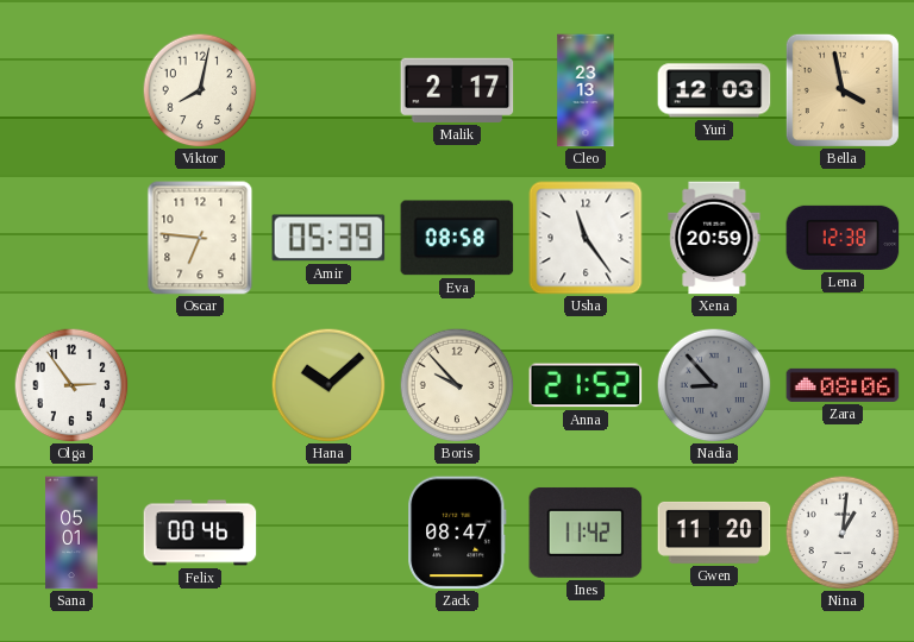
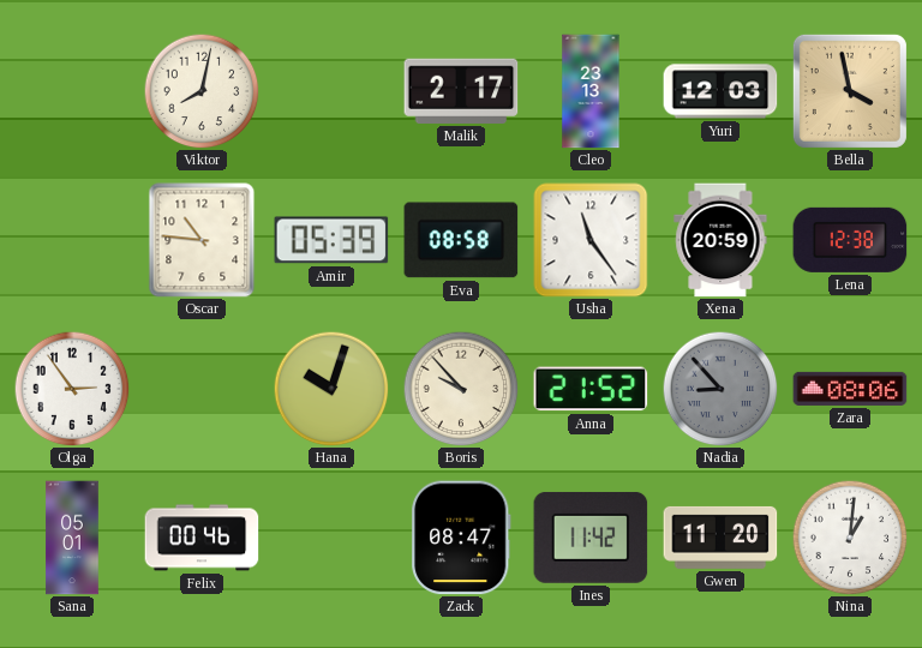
Oscar: 6:46 -> 10:46 (202, 240)
Hana: 10:08 -> 10:03 (331, 389)
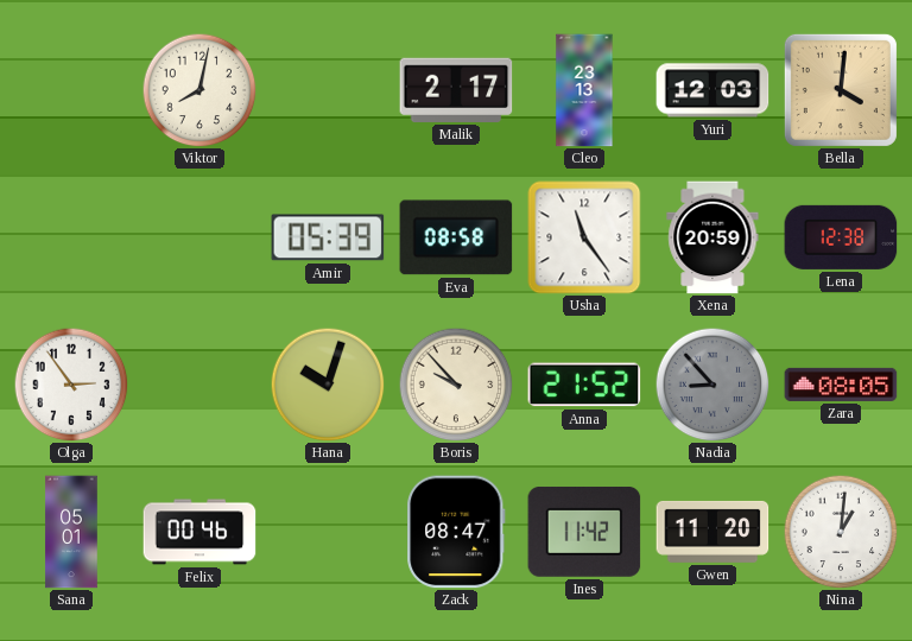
Bella: 3:58 -> 4:01 (841, 90)
Oscar: 10:46 -> none (202, 240)
Zara: 08:06 -> 08:05 (841, 385)
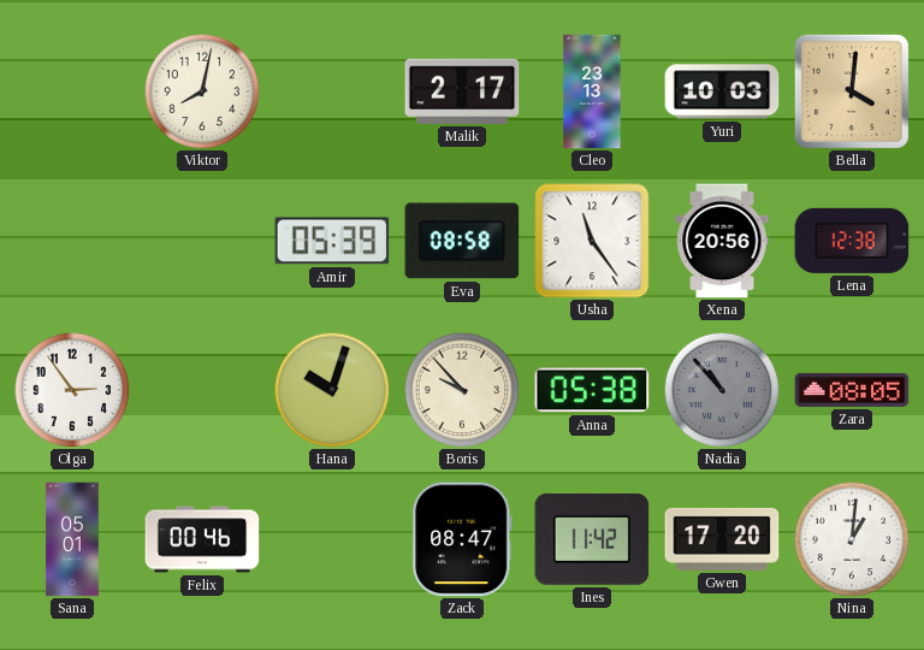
Yuri: 12:03 -> 10:03 (722, 91)
Xena: 20:59 -> 20:56 (722, 241)
Anna: 21:52 -> 05:38 (592, 390)
Nadia: 8:53 -> 10:53 (722, 390)
Gwen: 11:20 -> 17:20 (722, 539)
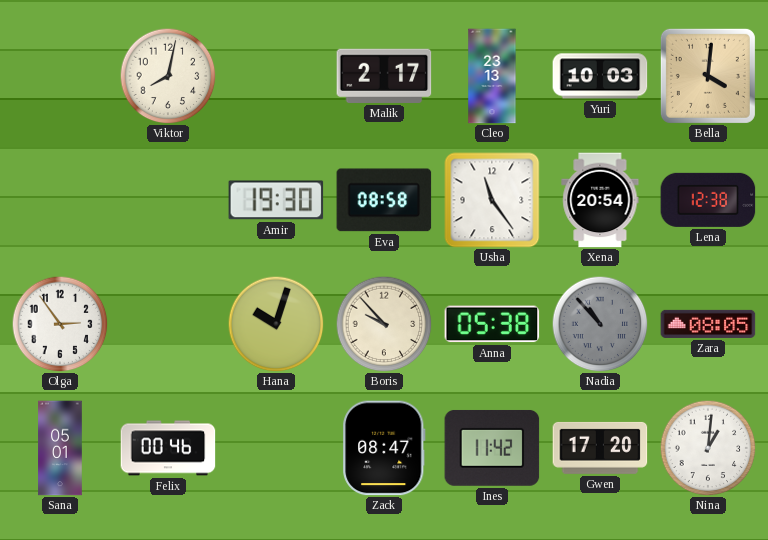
Amir: 05:39 -> 19:30 (276, 200)
Xena: 20:56 -> 20:54 (600, 200)
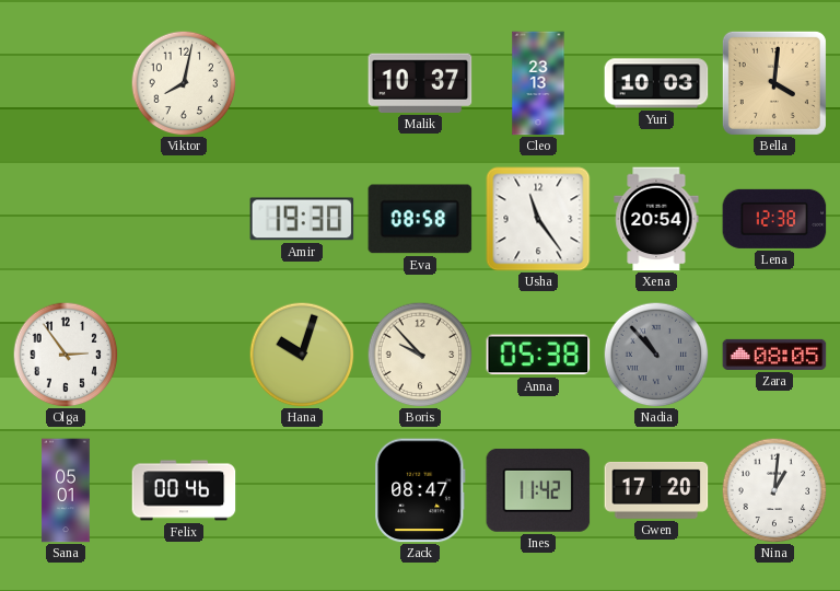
Malik: 2:17 -> 10:37 (420, 83)
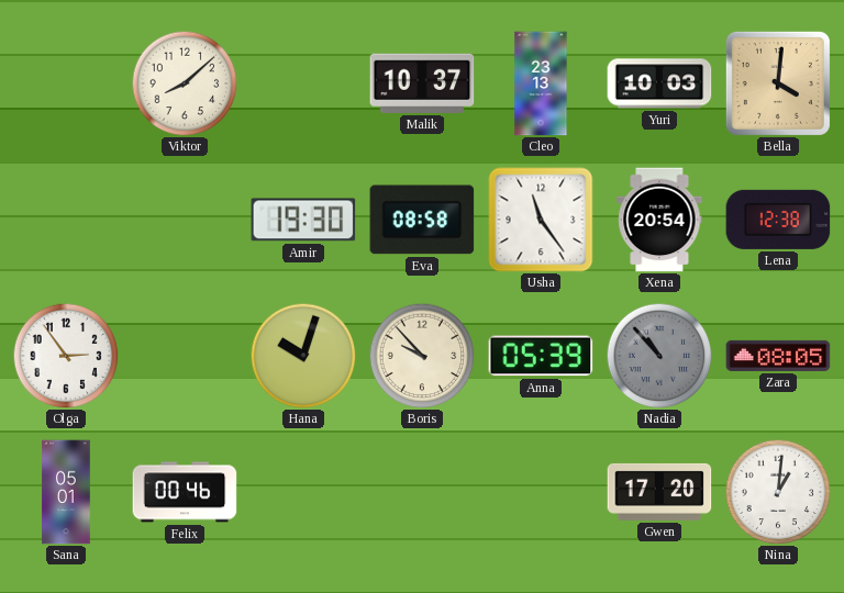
Viktor: 8:02 -> 8:08 (185, 83)
Anna: 05:38 -> 05:39 (541, 356)
Zack: 08:47 -> none (420, 490)
Ines: 11:42 -> none (538, 490)
